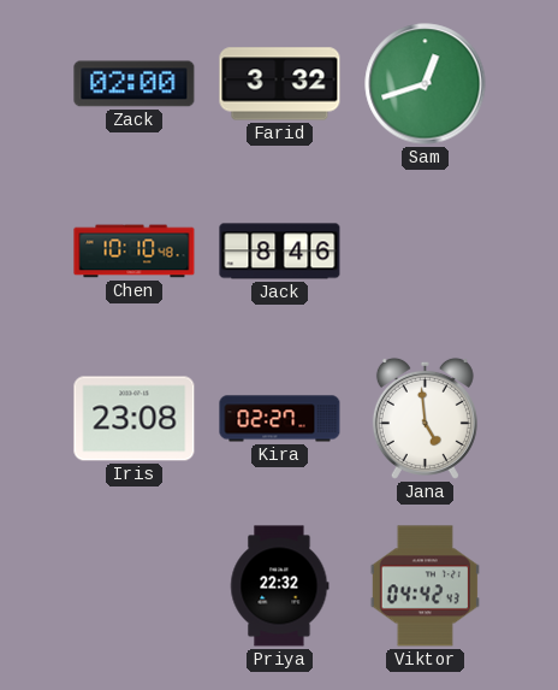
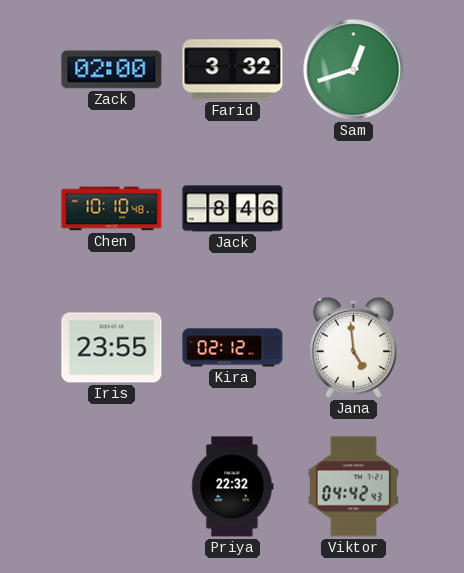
Iris: 23:08 -> 23:55 (112, 348)
Kira: 02:27 -> 02:12 (233, 348)
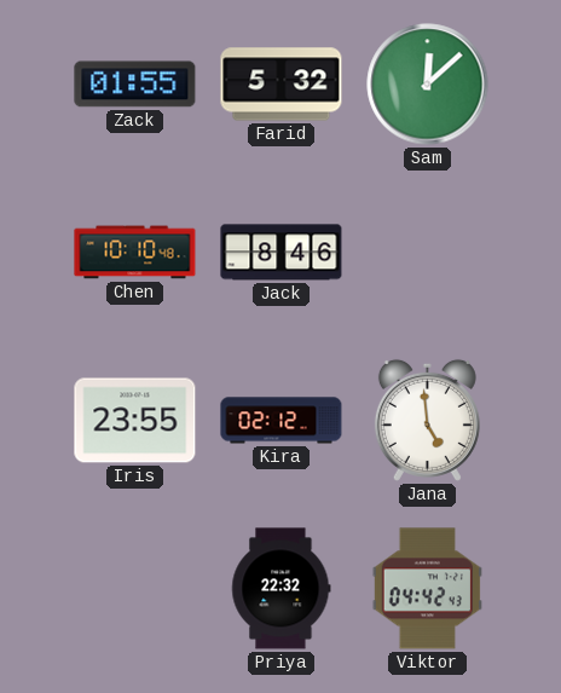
Zack: 02:00 -> 01:55 (135, 85)
Farid: 3:32 -> 5:32 (282, 85)
Sam: 12:42 -> 12:08 (428, 85)
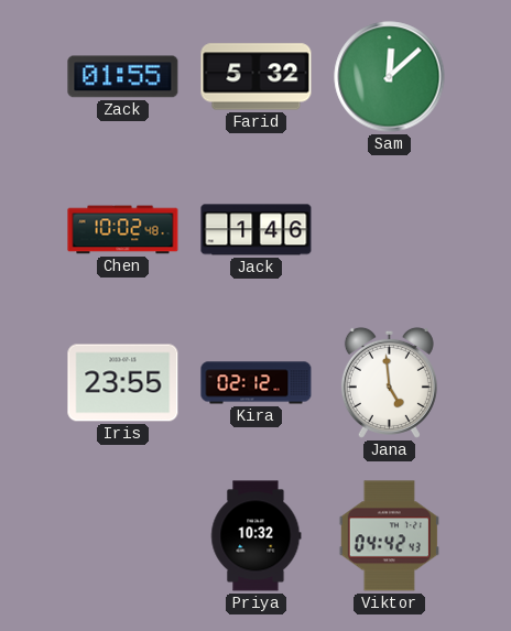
Chen: 10:10 -> 10:02 (123, 230)
Jack: 8:46 -> 1:46 (257, 230)
Priya: 22:32 -> 10:32 (257, 536)
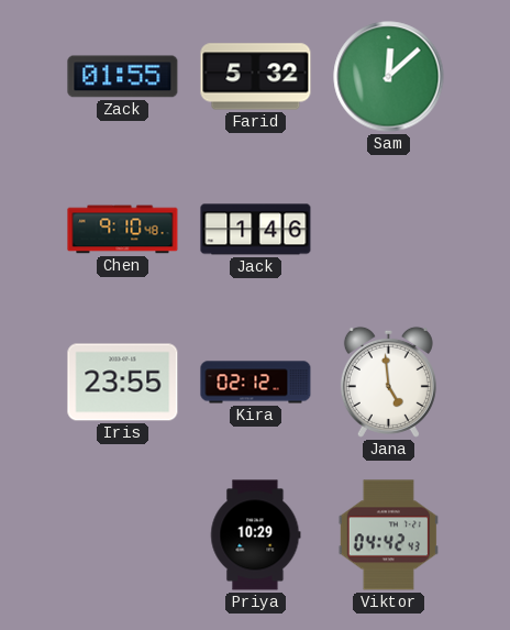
Chen: 10:02 -> 9:10 (123, 230)
Priya: 10:32 -> 10:29 (256, 535)
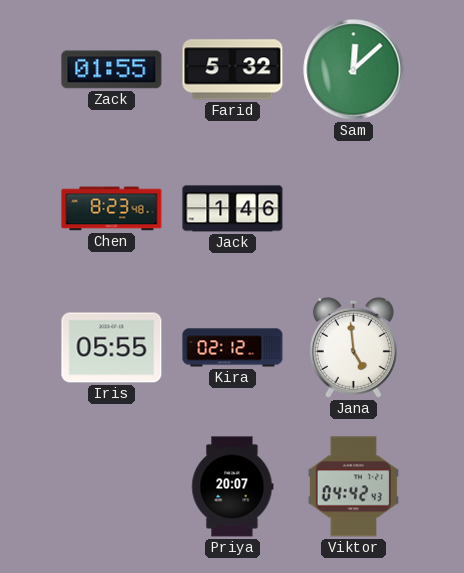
Chen: 9:10 -> 8:23 (112, 209)
Iris: 23:55 -> 05:55 (112, 348)
Priya: 10:29 -> 20:07 (233, 487)
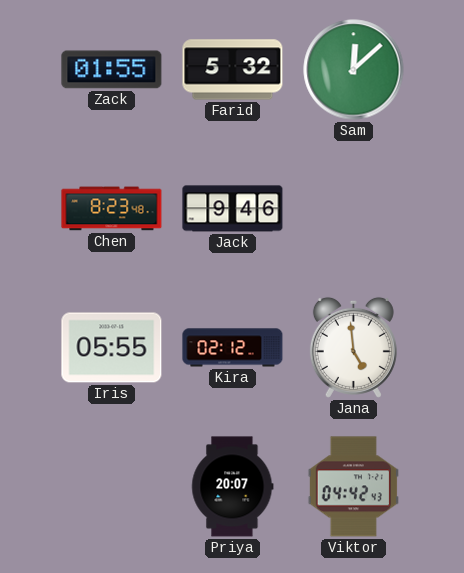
Jack: 1:46 -> 9:46 (233, 209)
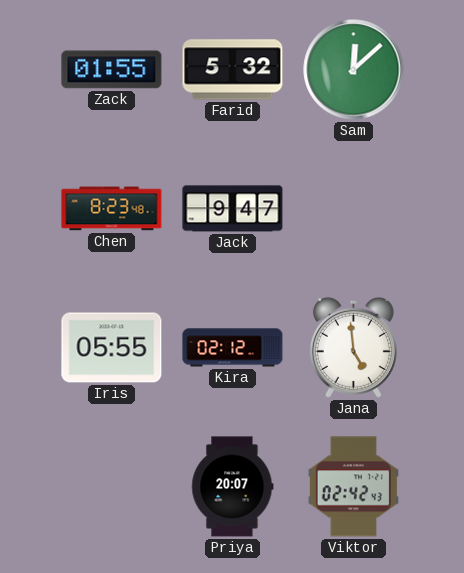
Jack: 9:46 -> 9:47 (233, 209)
Viktor: 04:42 -> 02:42 (353, 487)
